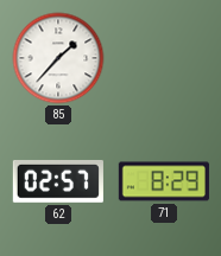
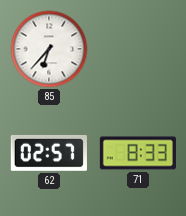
85: 1:37 -> 6:37 (49, 49)
71: 8:29 -> 8:33 (137, 153)
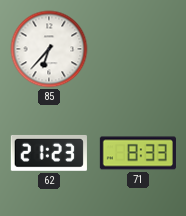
62: 02:57 -> 21:23 (49, 153)
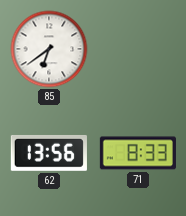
85: 6:37 -> 6:39 (49, 49)
62: 21:23 -> 13:56 (49, 153)
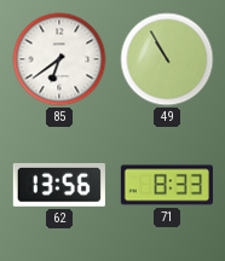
49: none -> 10:55 (167, 59)
